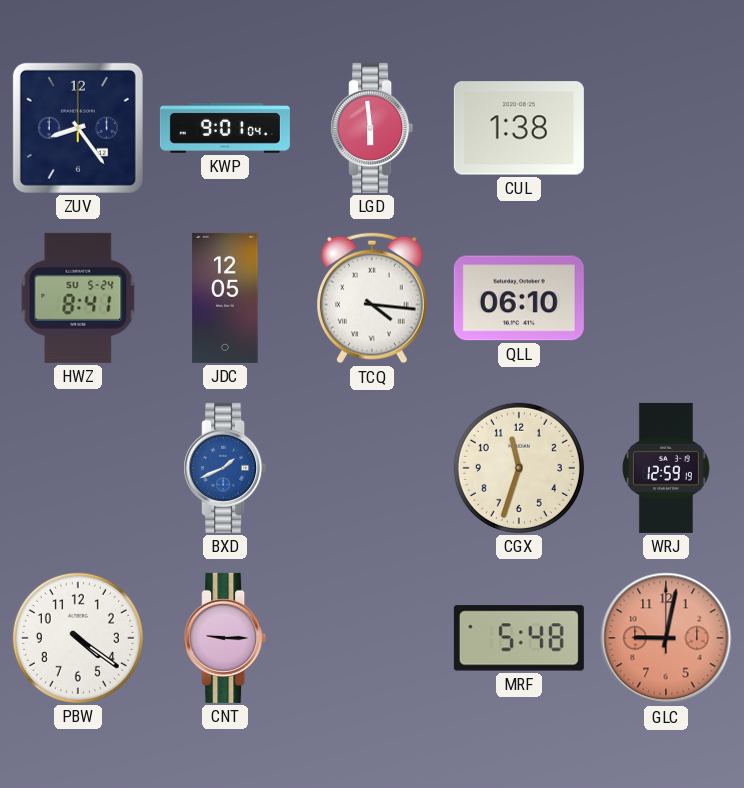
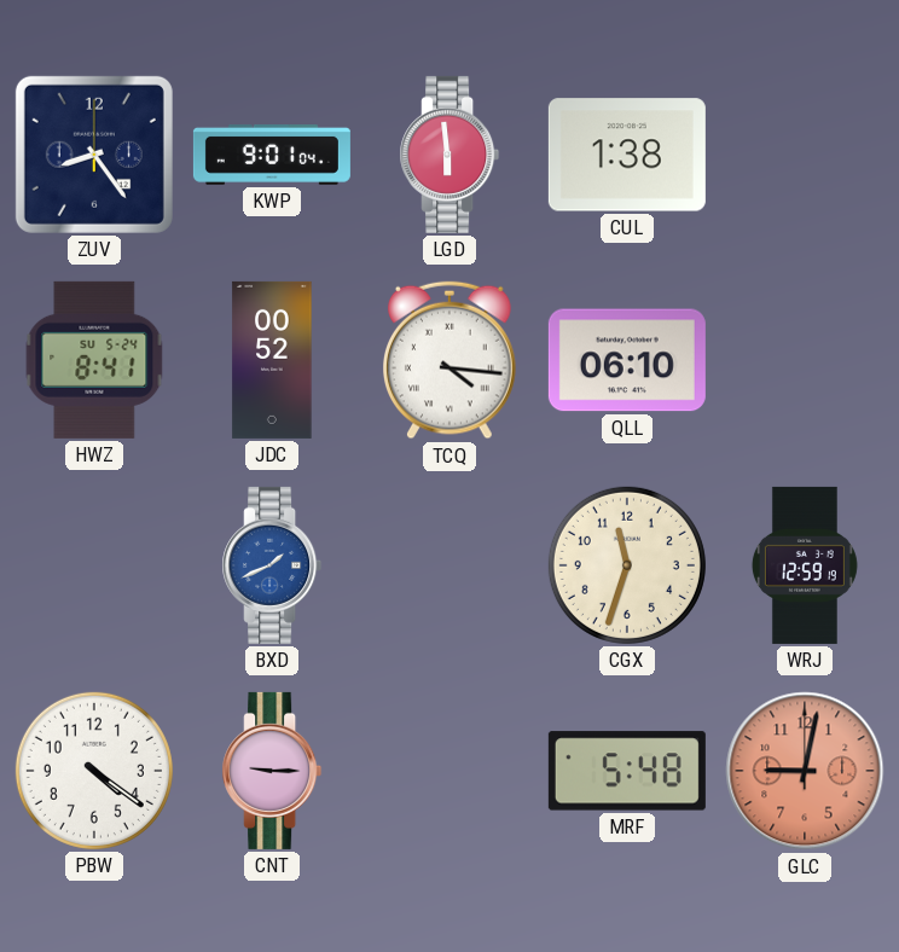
JDC: 12:05 -> 00:52 (272, 360)
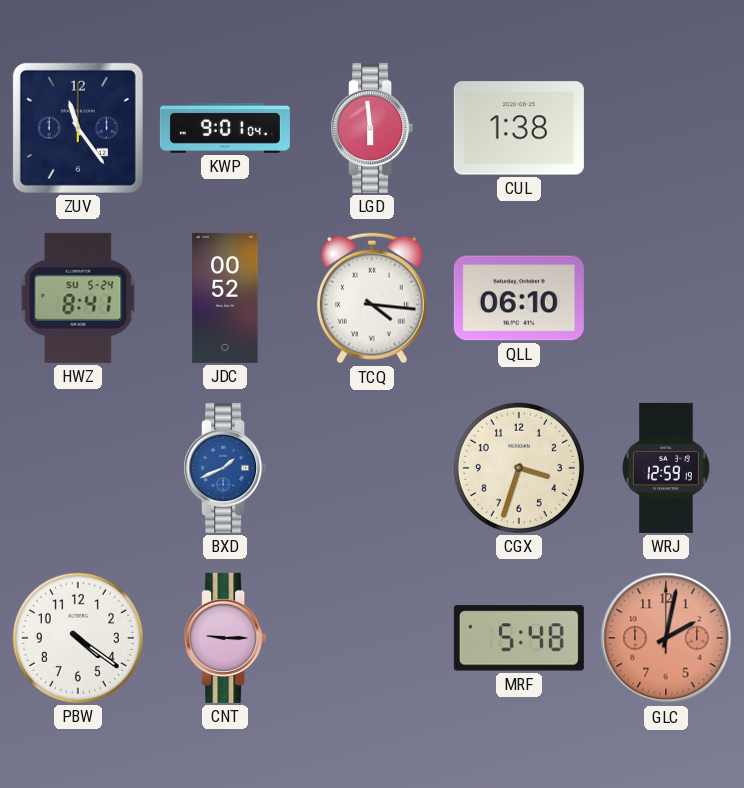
ZUV: 8:24 -> 11:24 (78, 128)
CGX: 11:33 -> 3:33 (519, 468)
GLC: 9:02 -> 2:02 (666, 638)
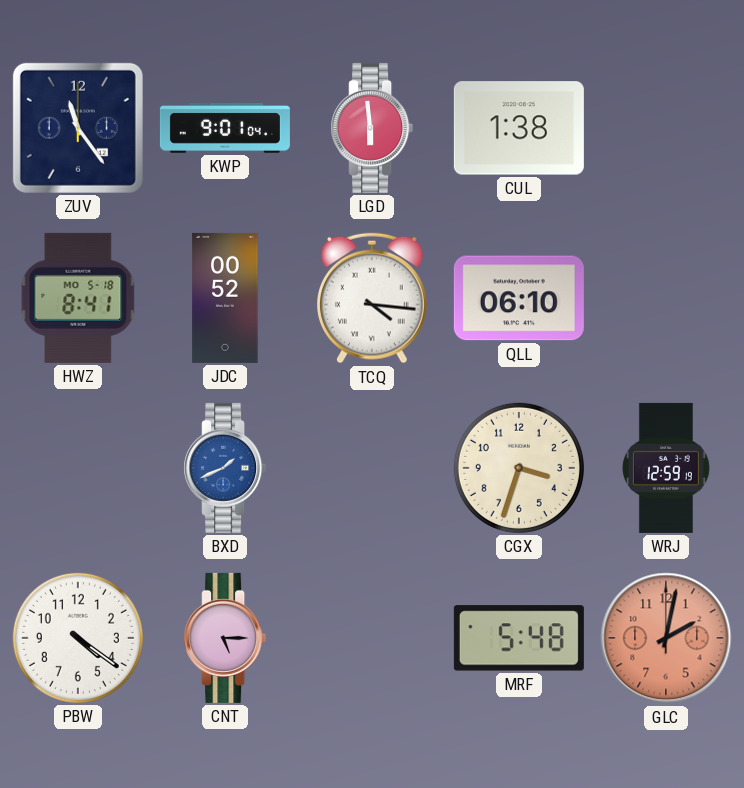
HWZ date: SU 5-24 -> MO 5-18 (78, 298)
CNT: 9:15 -> 5:15 (225, 638)
